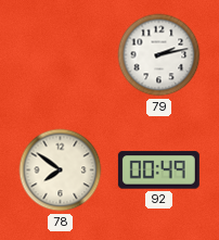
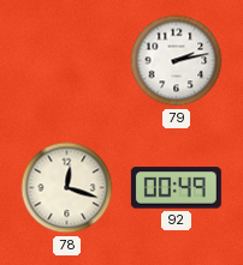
78: 7:51 -> 12:18 (67, 188)
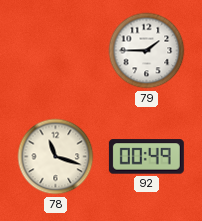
79: 2:13 -> 1:45 (147, 51)
78: 12:18 -> 11:18 (56, 157)
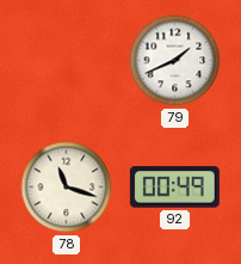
79: 1:45 -> 1:41 (175, 61)
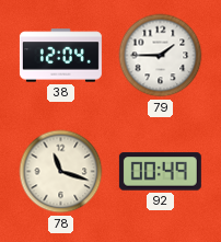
38: none -> 12:04 (60, 56)
79: 1:41 -> 1:45 (161, 56)
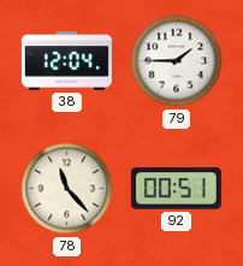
78: 11:18 -> 11:23 (67, 189)
92: 00:49 -> 00:51 (176, 189)
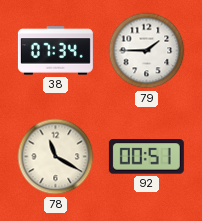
38: 12:04 -> 07:34 (55, 51)
78: 11:23 -> 11:20 (56, 157)
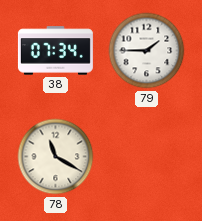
92: 00:51 -> none (146, 157)
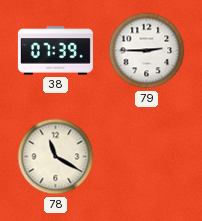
38: 07:34 -> 07:39 (55, 51)
79: 1:45 -> 2:45 (147, 51)
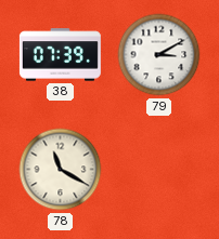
79: 2:45 -> 3:10 (159, 55)
